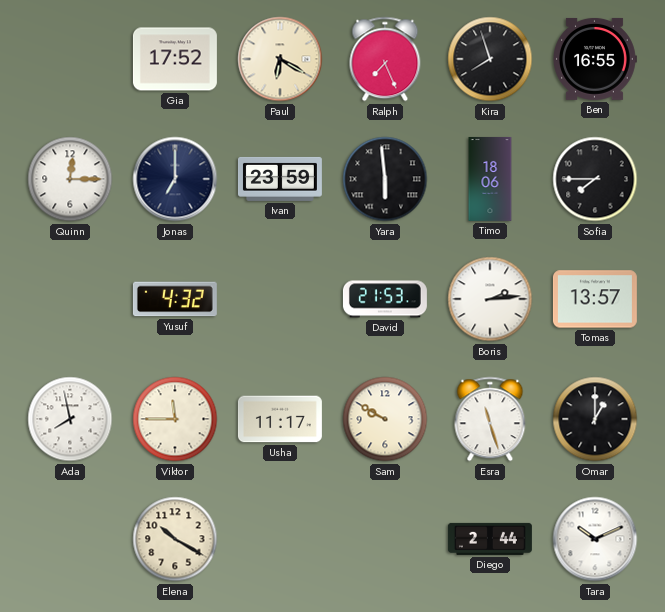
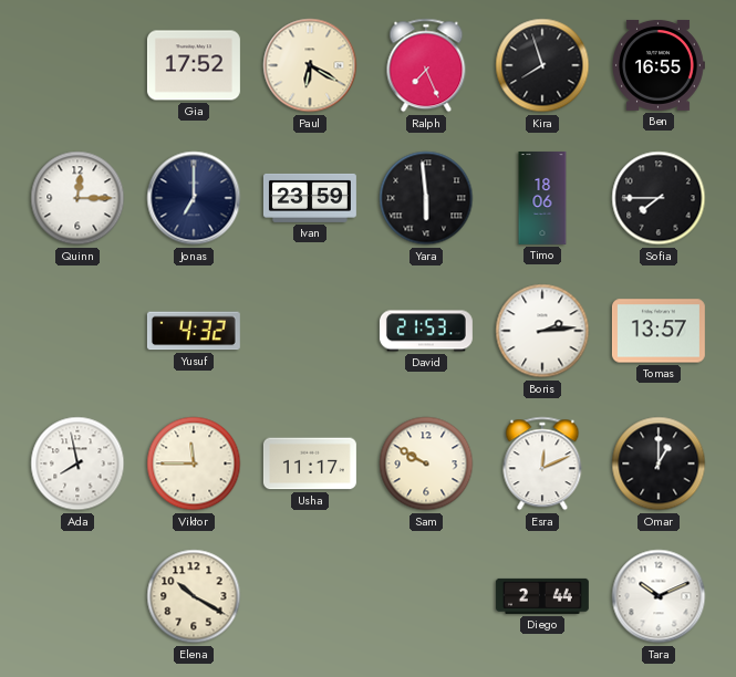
Esra: 11:27 -> 12:11 (542, 464)
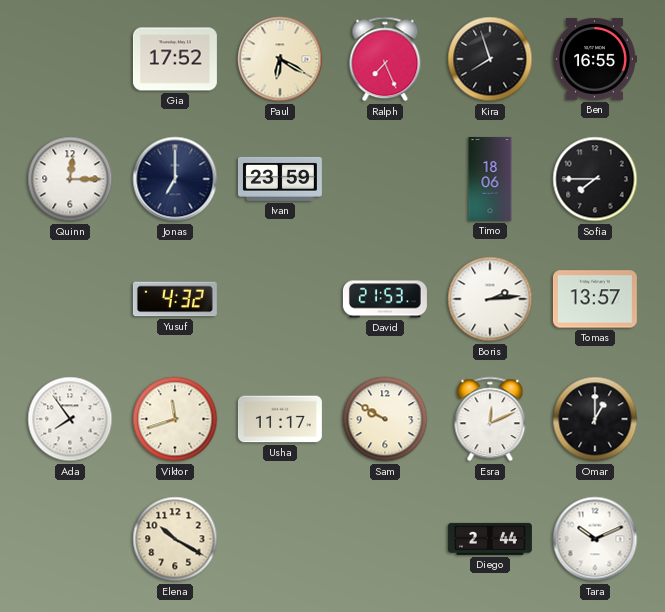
Yara: 5:59 -> none (426, 198)
Ada: 7:58 -> 7:54 (70, 419)
Viktor: 11:45 -> 11:42 (175, 419)
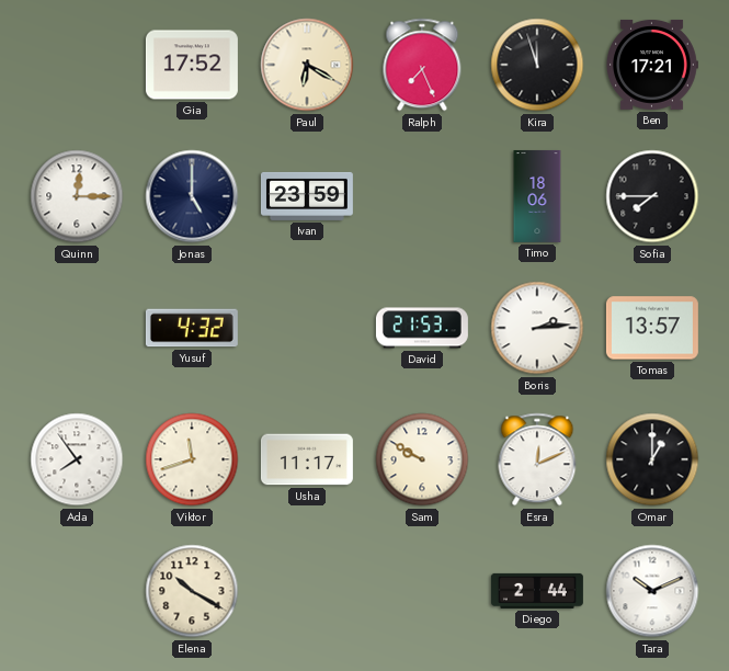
Kira: 7:57 -> 11:57 (537, 65)
Ben: 16:55 -> 17:21 (652, 65)
Jonas: 7:00 -> 5:00 (192, 196)
